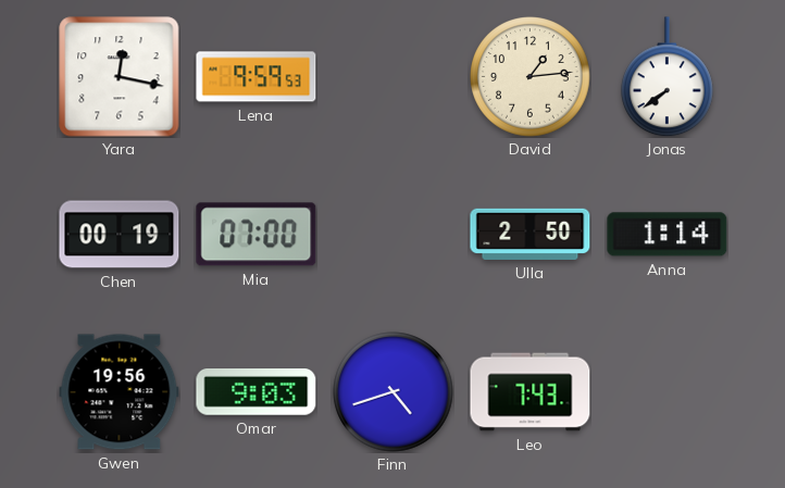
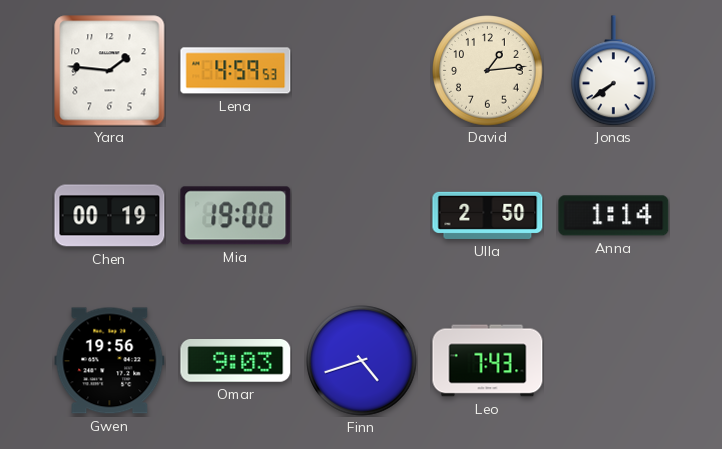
Yara: 12:17 -> 1:46 (110, 71)
Lena: 9:59 -> 4:59 (236, 71)
Mia: 07:00 -> 19:00 (236, 216)
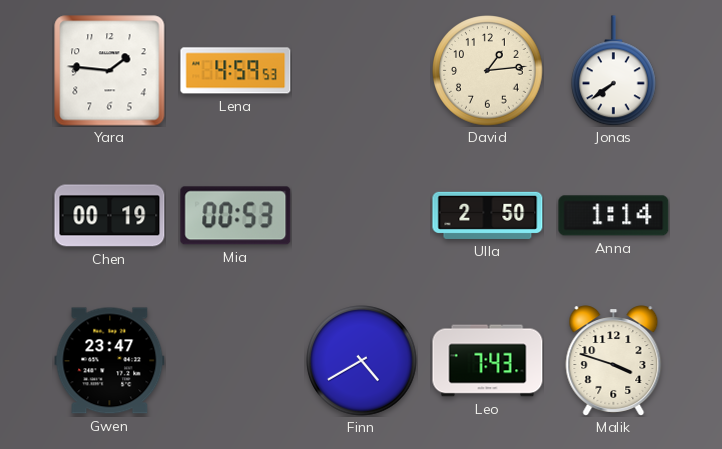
Mia: 19:00 -> 00:53 (236, 216)
Gwen: 19:56 -> 23:47 (110, 361)
Omar: 9:03 -> none (236, 361)
Finn: 4:42 -> 4:40 (362, 361)
Malik: none -> 3:48 (614, 361)
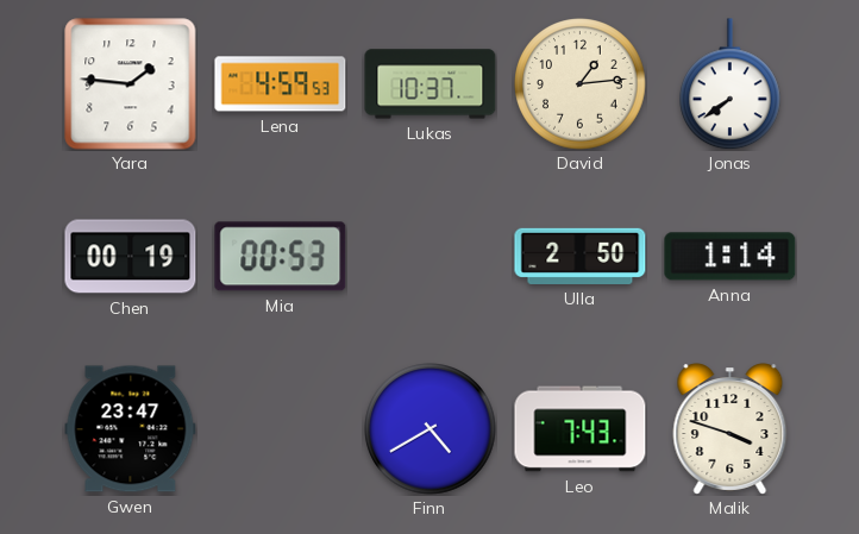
Lukas: none -> 10:37 (431, 84)
